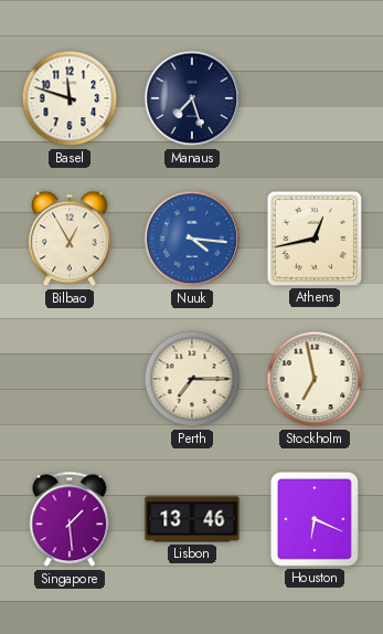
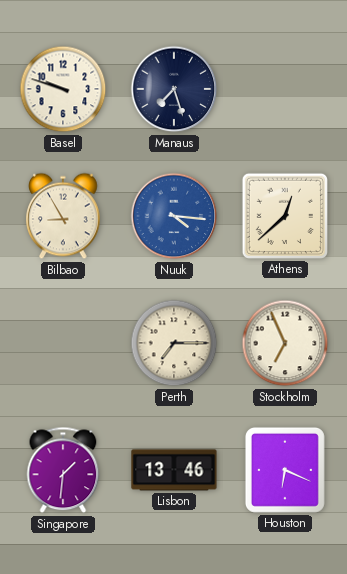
Basel: 11:48 -> 9:48 (63, 89)
Bilbao: 12:55 -> 8:55 (63, 216)
Athens: 12:43 -> 12:38 (285, 216)
Stockholm: 6:58 -> 6:56 (285, 343)
Singapore: 1:29 -> 1:31 (63, 470)
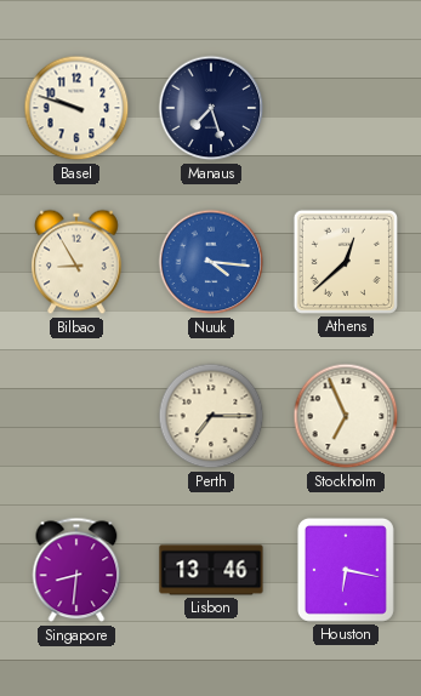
Singapore: 1:31 -> 8:31 (76, 570)
Houston: 6:19 -> 6:17 (346, 570)
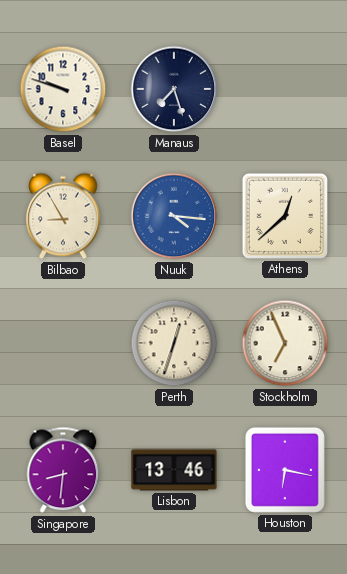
Perth: 7:15 -> 12:33 (174, 343)
